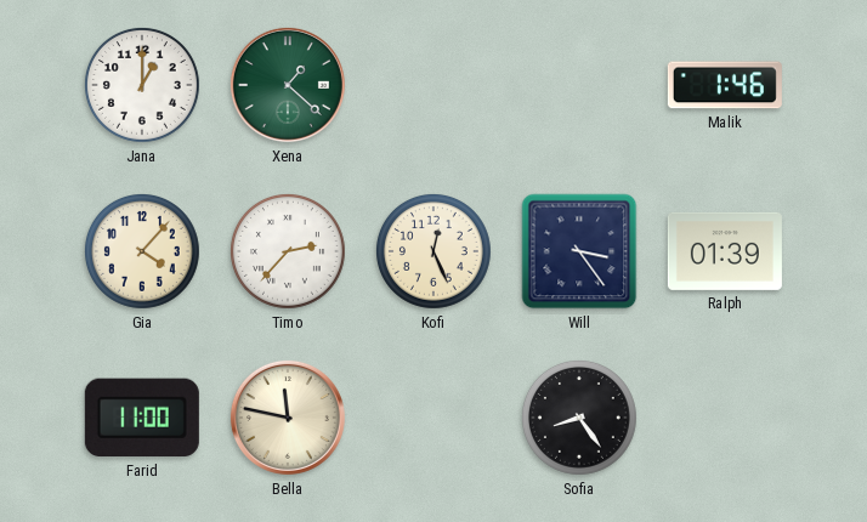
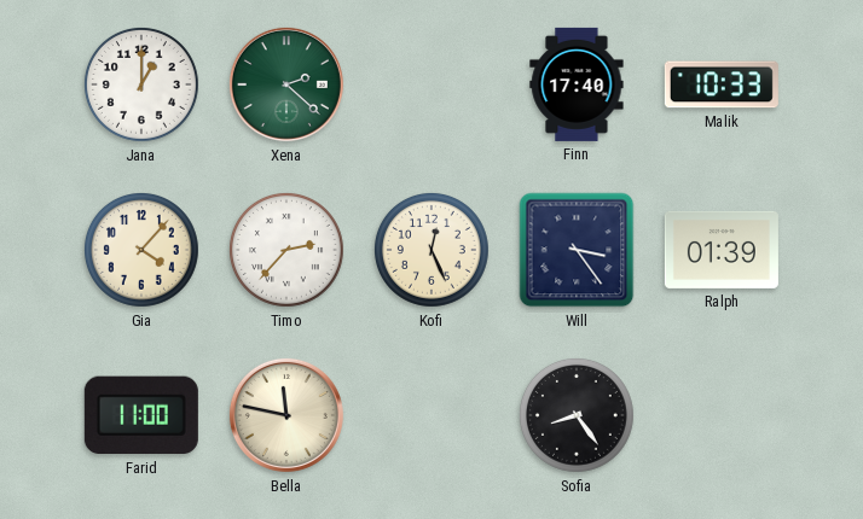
Xena: 1:22 -> 2:22 (286, 84)
Finn: none -> 17:40 (577, 84)
Malik: 1:46 -> 10:33 (722, 84)
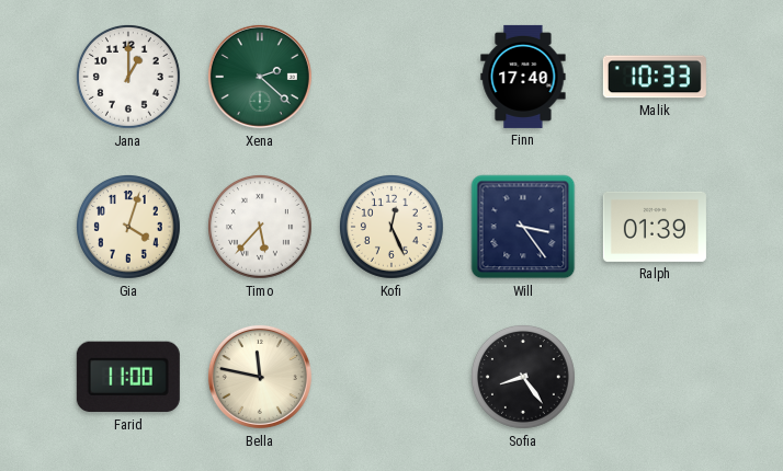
Gia: 4:07 -> 4:03 (128, 227)
Timo: 2:37 -> 5:37 (260, 227)
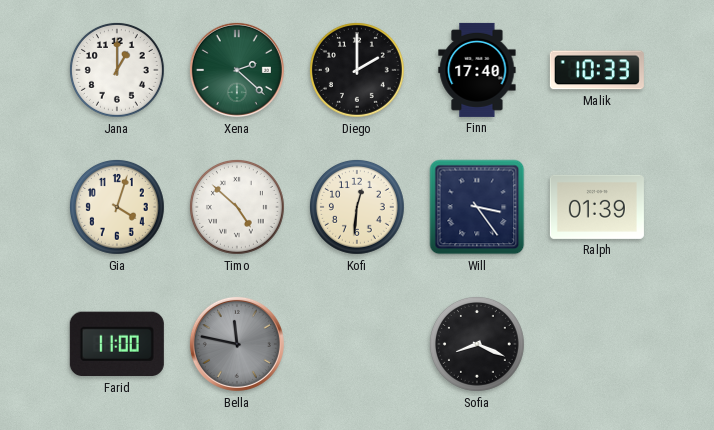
Diego: none -> 2:00 (357, 70)
Timo: 5:37 -> 4:52 (237, 207)
Kofi: 12:26 -> 12:31 (357, 207)
Bella dial: cream -> grey (237, 344)
Sofia: 8:24 -> 8:19 (477, 344)
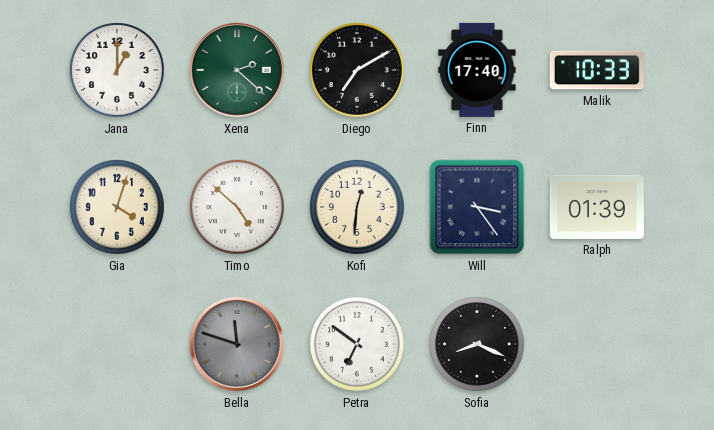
Diego: 2:00 -> 7:10 (357, 70)
Farid: 11:00 -> none (117, 344)
Bella: 11:47 -> 11:48 (237, 344)
Petra: none -> 6:51 (357, 344)
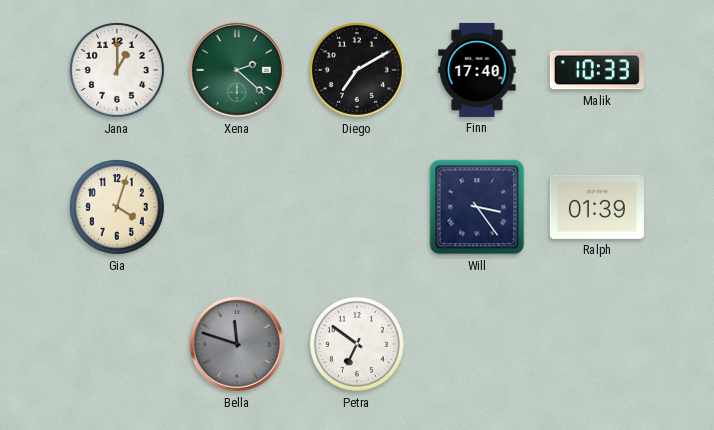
Timo: 4:52 -> none (237, 207)
Kofi: 12:31 -> none (357, 207)
Sofia: 8:19 -> none (477, 344)
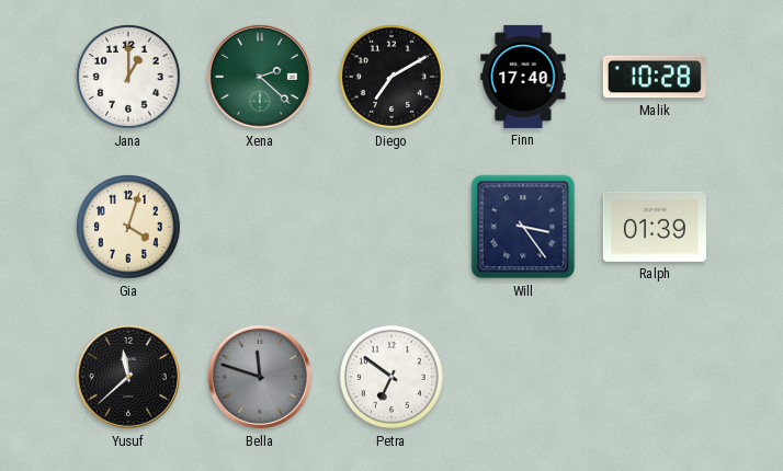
Malik: 10:33 -> 10:28 (655, 77)
Yusuf: none -> 11:38 (128, 377)
